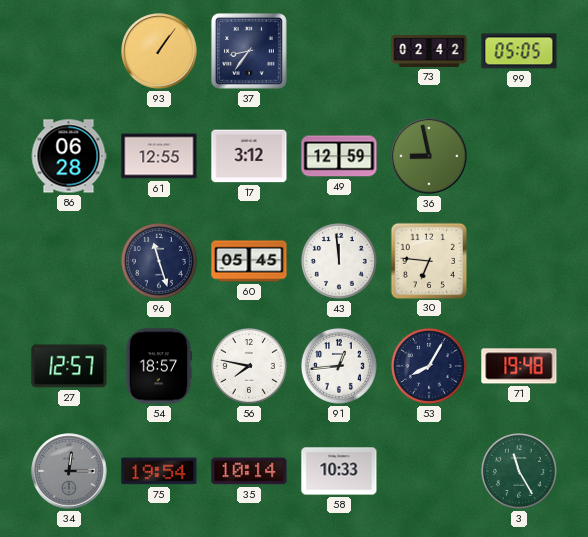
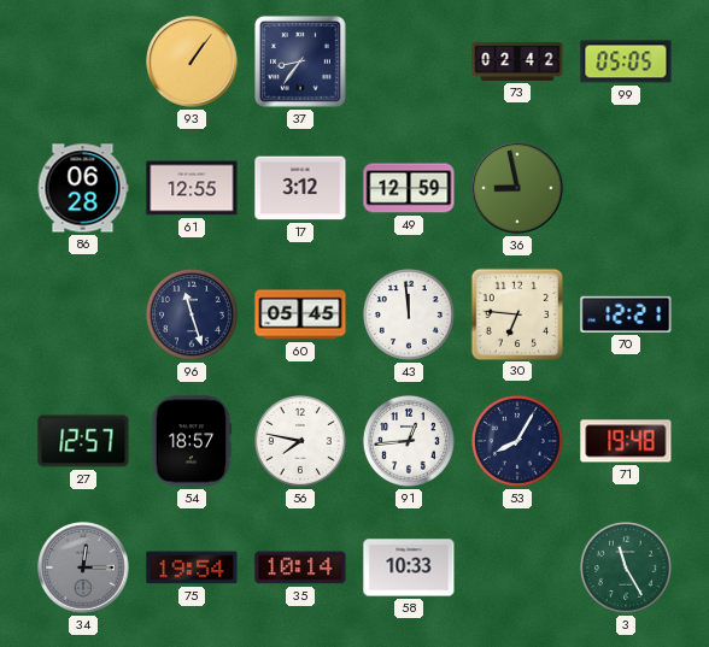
70: none -> 12:21 (626, 314)
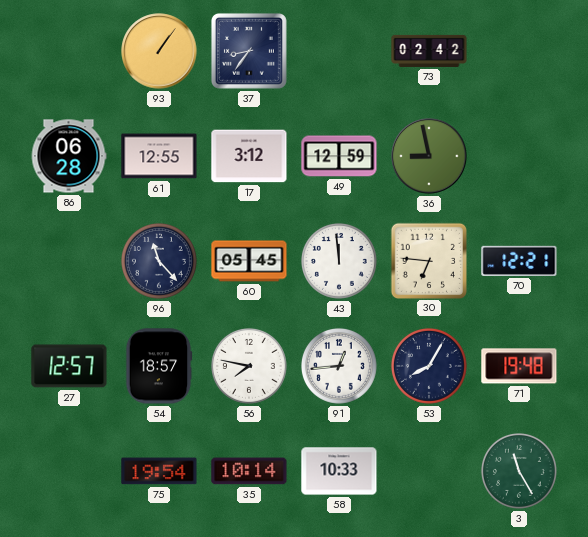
99: 05:05 -> none (626, 61)
96: 11:27 -> 11:23 (159, 261)
34: 12:15 -> none (83, 567)
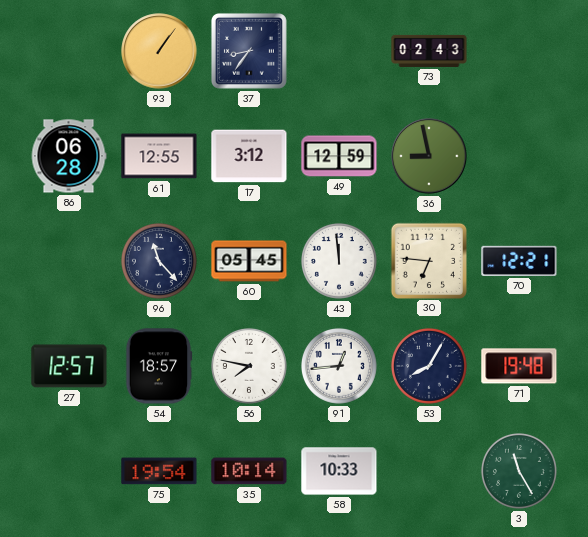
73: 02:42 -> 02:43 (429, 51)
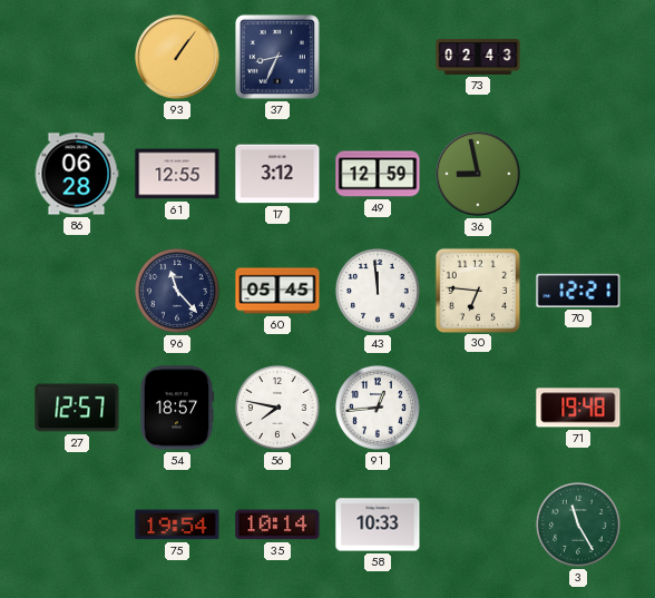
37: 8:36 -> 8:34 (277, 57)
53: 8:05 -> none (429, 366)
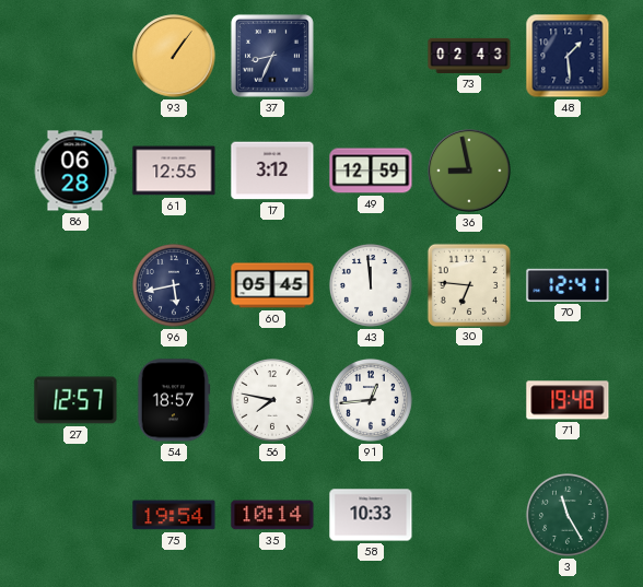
48: none -> 1:29 (568, 56)
96: 11:23 -> 5:43 (174, 285)
70: 12:21 -> 12:41 (568, 285)
